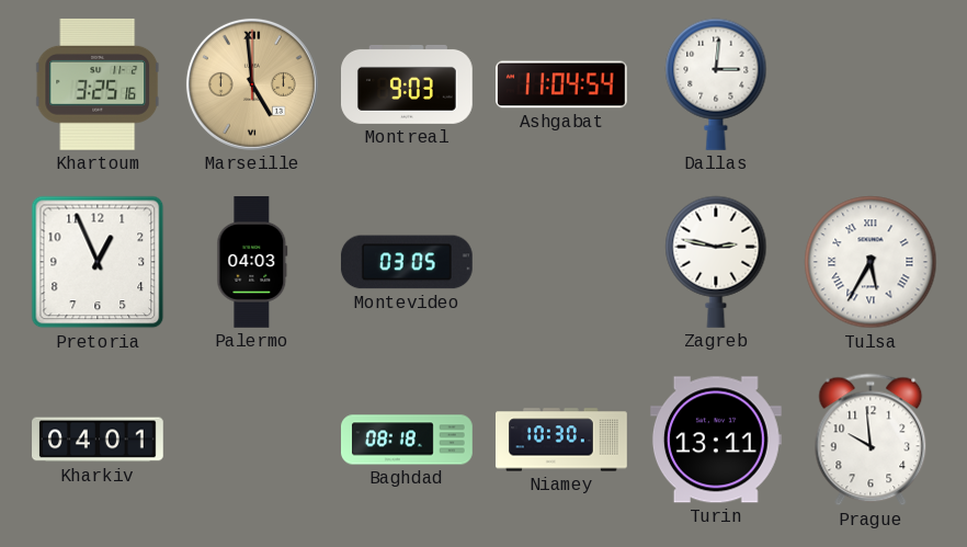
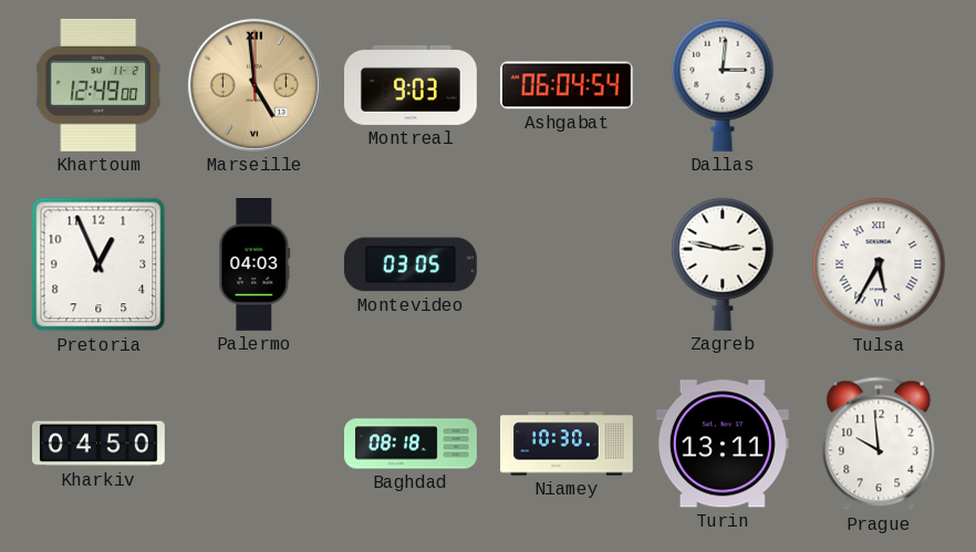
Khartoum: 3:25 -> 12:49 (98, 85)
Ashgabat: 11:04 -> 06:04 (568, 85)
Kharkiv: 04:01 -> 04:50 (100, 444)
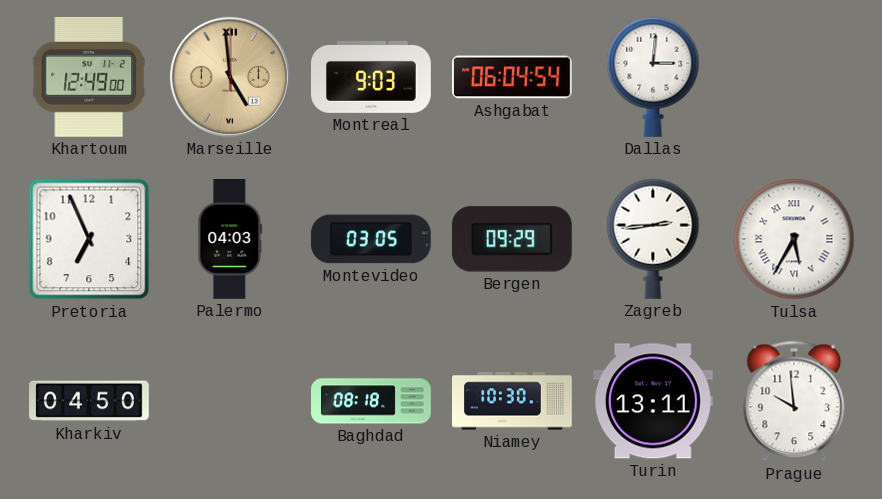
Pretoria: 12:56 -> 6:56 (89, 239)
Bergen: none -> 09:29 (512, 239)
Zagreb: 2:47 -> 2:44 (653, 239)
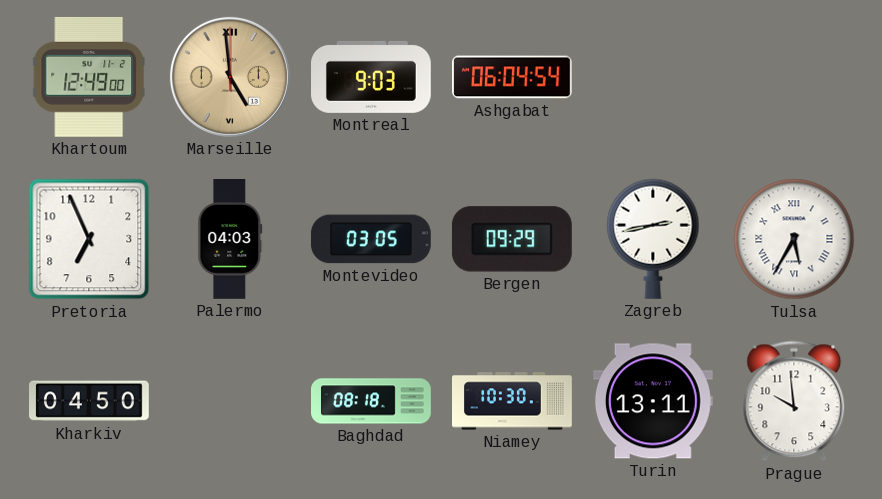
Dallas: 3:01 -> none (653, 77)
Zagreb: 2:44 -> 2:43 (653, 239)
